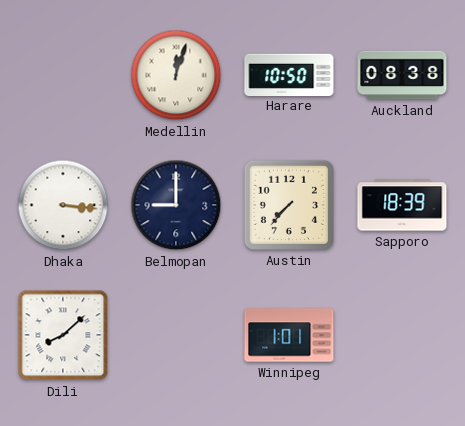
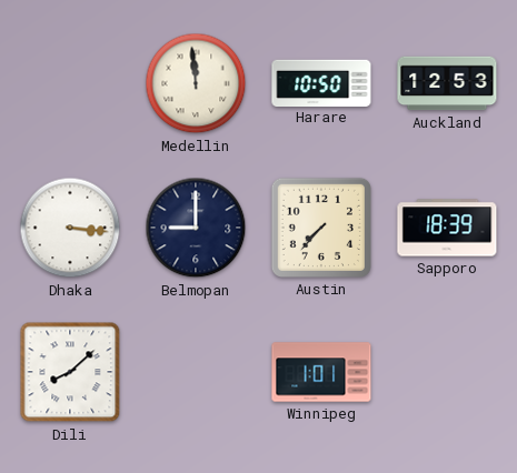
Medellin: 12:03 -> 11:59 (196, 83)
Auckland: 08:38 -> 12:53 (447, 83)
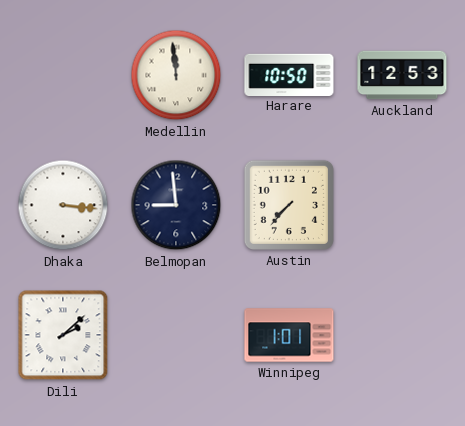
Belmopan: 9:00 -> 8:59 (176, 205)
Sapporo: 18:39 -> none (447, 228)
Dili: 8:08 -> 2:08 (63, 335)
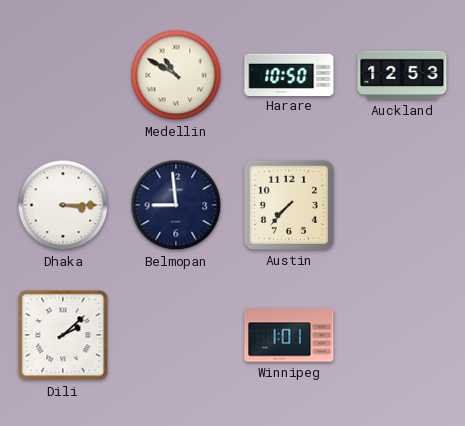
Medellin: 11:59 -> 10:50 (176, 75)
Dhaka: 3:16 -> 3:15 (63, 205)
